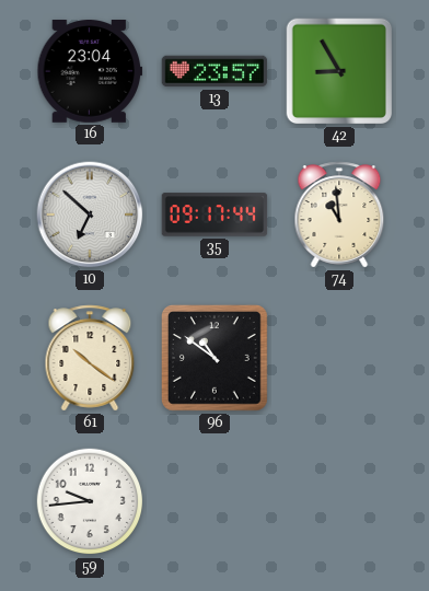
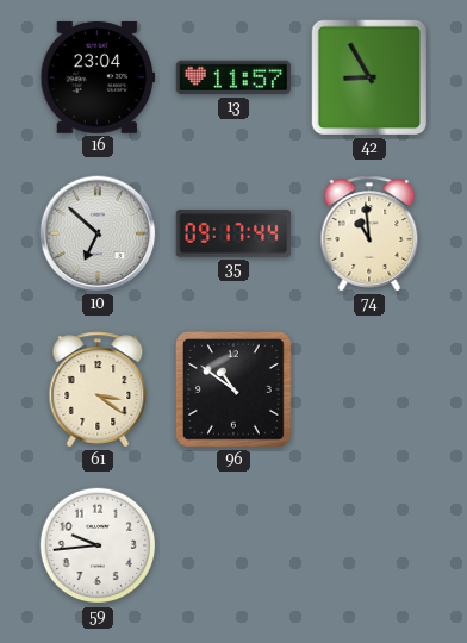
13: 23:57 -> 11:57 (233, 77)
61: 10:21 -> 3:21 (98, 389)
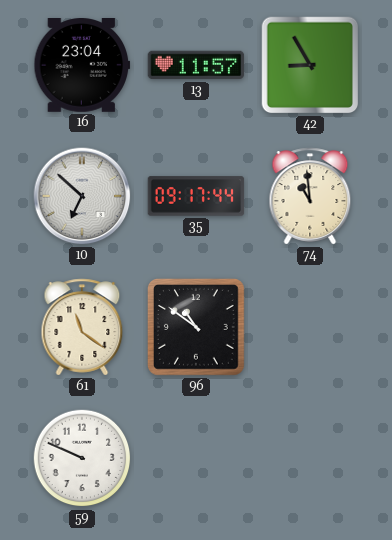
61: 3:21 -> 11:21 (82, 327)
59: 9:44 -> 9:49 (82, 458)
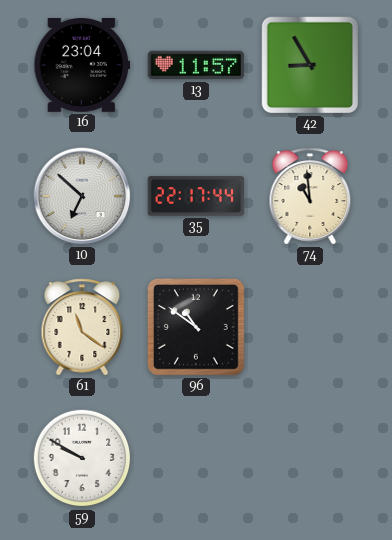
35: 09:17 -> 22:17 (196, 196)
59: 9:49 -> 9:50 (82, 458)
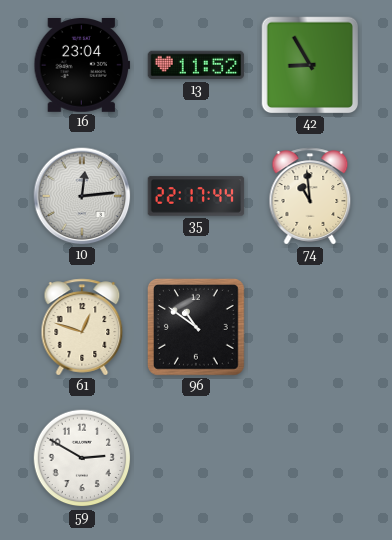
13: 11:57 -> 11:52 (196, 65)
10: 6:52 -> 12:14 (82, 196)
61: 11:21 -> 12:48 (82, 327)
59: 9:50 -> 2:50 (82, 458)
